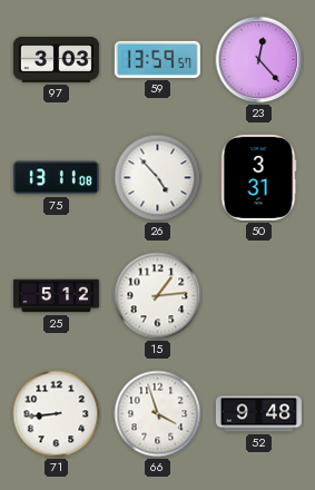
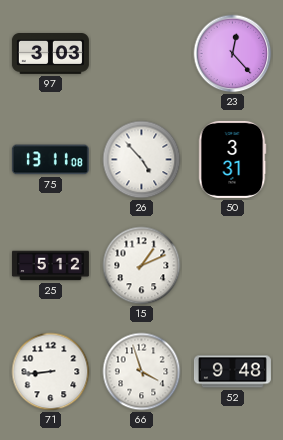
59: 13:59 -> none (157, 59)
15: 1:14 -> 1:11 (142, 266)
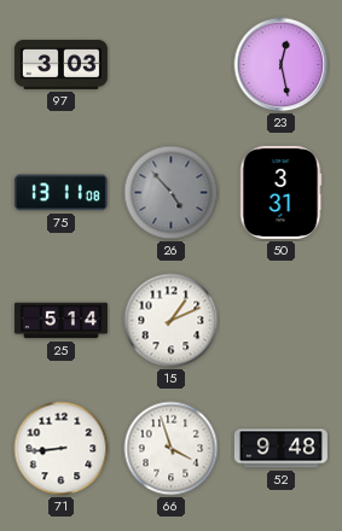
23: 12:23 -> 12:28 (282, 65)
26 dial: white -> grey (172, 193)
25: 5:12 -> 5:14 (60, 321)
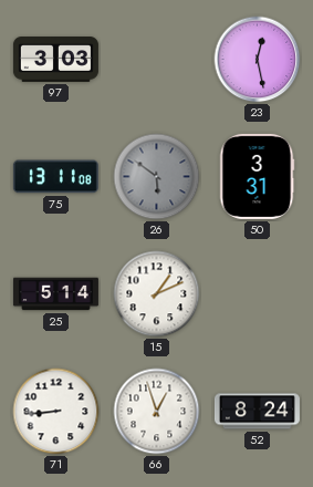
26: 4:53 -> 5:51 (157, 177)
66: 3:57 -> 12:57 (157, 412)
52: 9:48 -> 8:24 (257, 412)
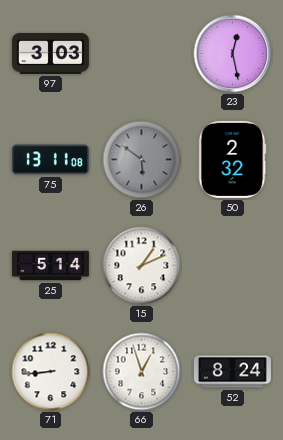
50: 3:31 -> 2:32 (232, 159)
